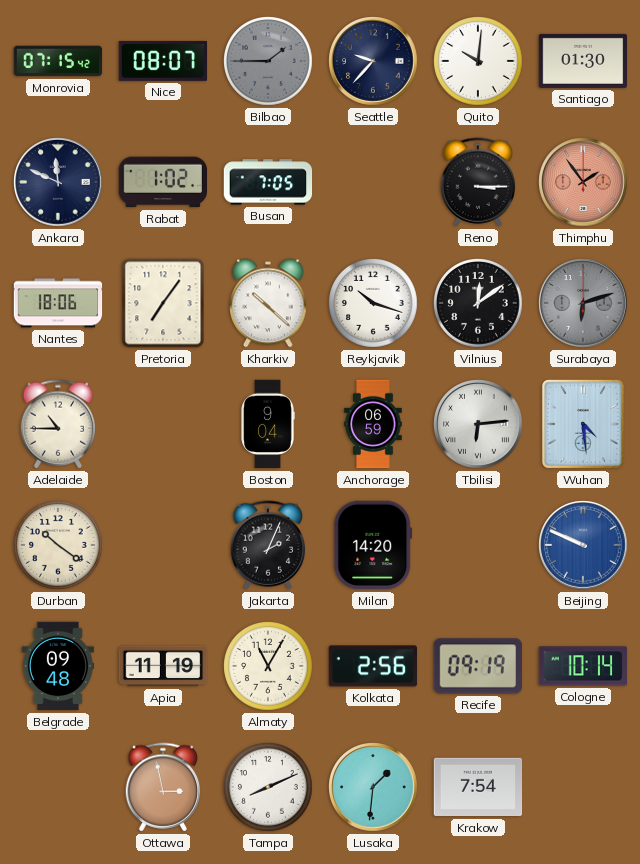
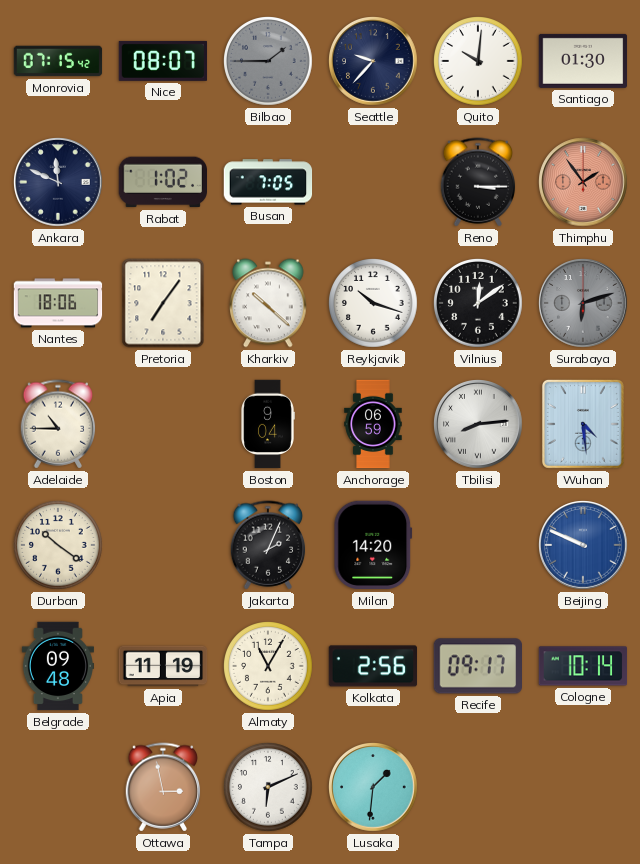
Tbilisi: 6:14 -> 8:14 (478, 424)
Recife: 09:19 -> 09:17 (477, 666)
Tampa: 8:11 -> 6:11 (268, 787)
Krakow: 7:54 -> none (478, 787)
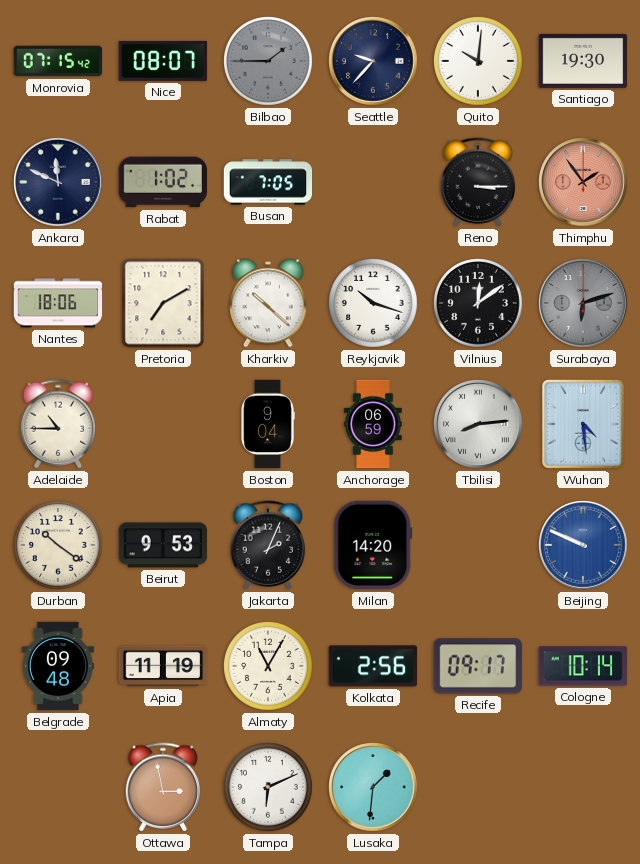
Santiago: 01:30 -> 19:30 (583, 61)
Pretoria: 7:06 -> 7:10 (163, 303)
Beirut: none -> 9:53 (163, 545)
